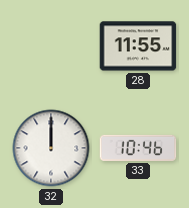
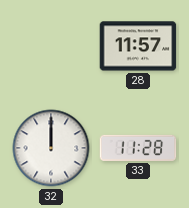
28: 11:55 -> 11:57 (138, 46)
33: 10:46 -> 11:28 (138, 148)
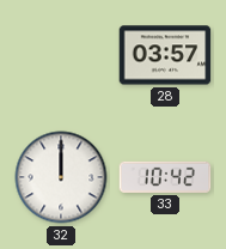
28: 11:57 -> 03:57 (165, 55)
33: 11:28 -> 10:42 (165, 177)
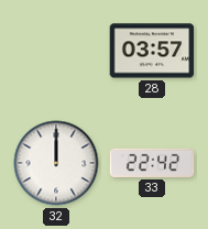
33: 10:42 -> 22:42 (152, 163)
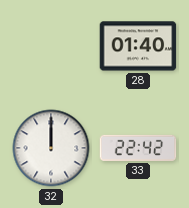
28: 03:57 -> 01:40 (138, 46)
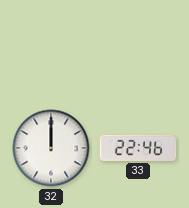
28: 01:40 -> none (138, 46)
33: 22:42 -> 22:46 (138, 148)
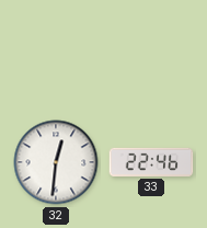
32: 12:00 -> 12:31 (56, 162)
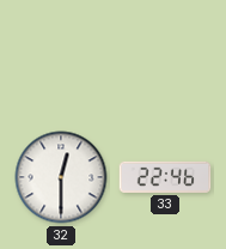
32: 12:31 -> 12:30 (61, 177)
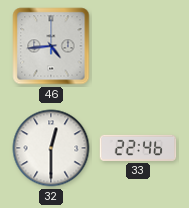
46: none -> 4:44 (51, 46)
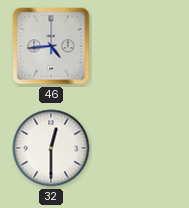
33: 22:46 -> none (138, 148)
